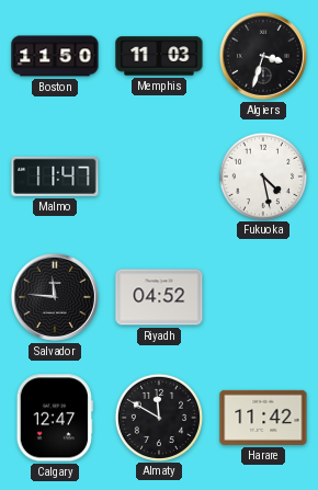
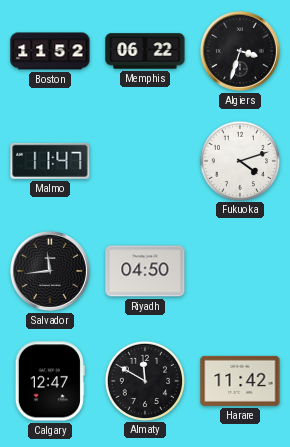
Boston: 11:50 -> 11:52 (50, 51)
Memphis: 11:03 -> 06:22 (145, 51)
Fukuoka: 4:28 -> 4:12 (239, 160)
Salvador: 11:46 -> 11:44 (50, 271)
Riyadh: 04:52 -> 04:50 (145, 271)
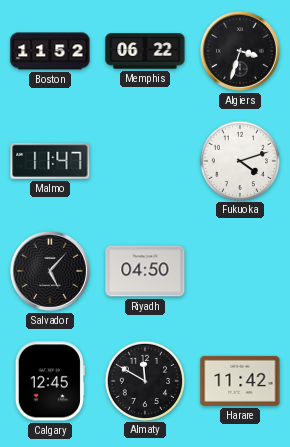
Salvador: 11:44 -> 5:07 (50, 271)
Calgary: 12:47 -> 12:45 (50, 381)
